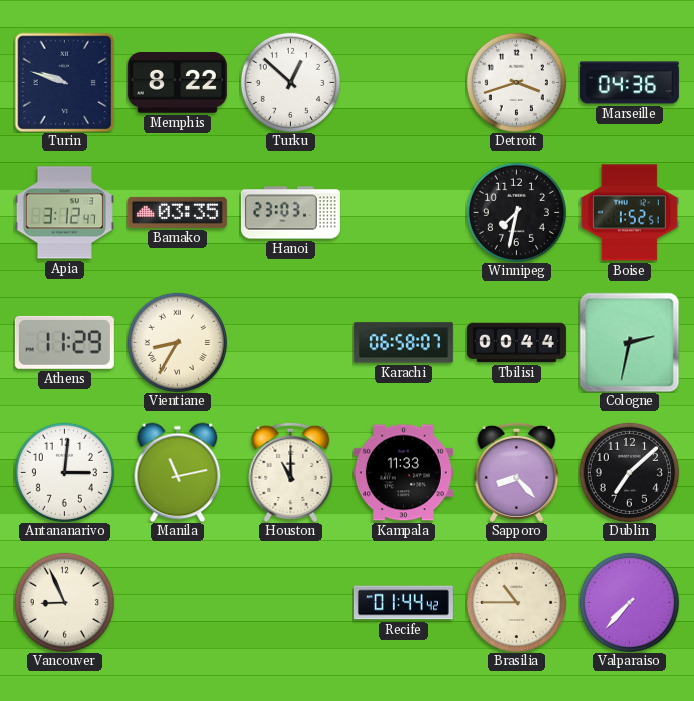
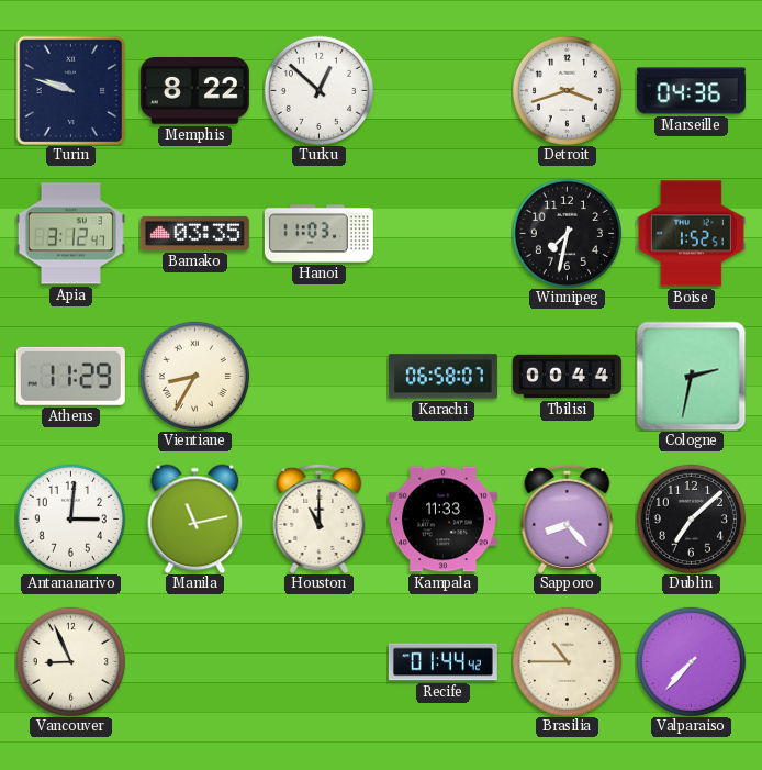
Hanoi: 23:03 -> 11:03 (318, 234)
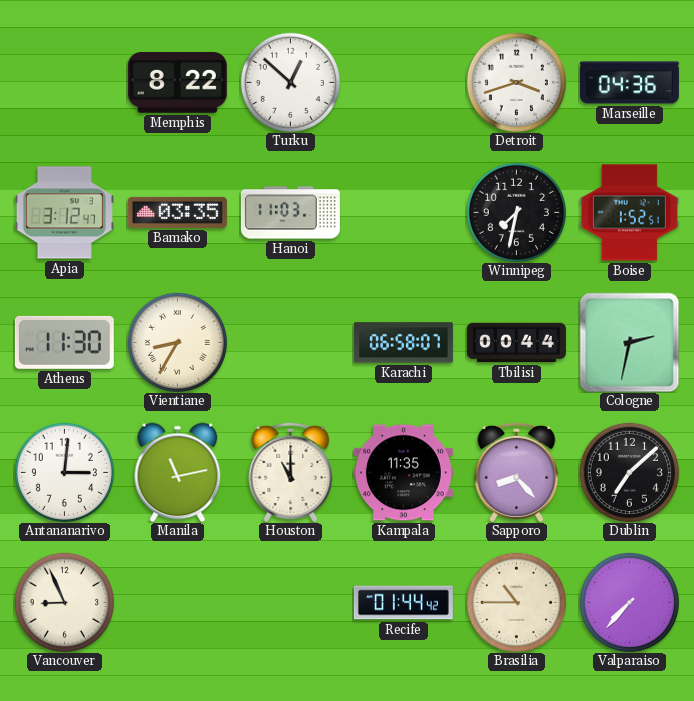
Turin: 9:48 -> none (70, 90)
Athens: 11:29 -> 11:30 (64, 342)
Kampala: 11:33 -> 11:35 (403, 473)
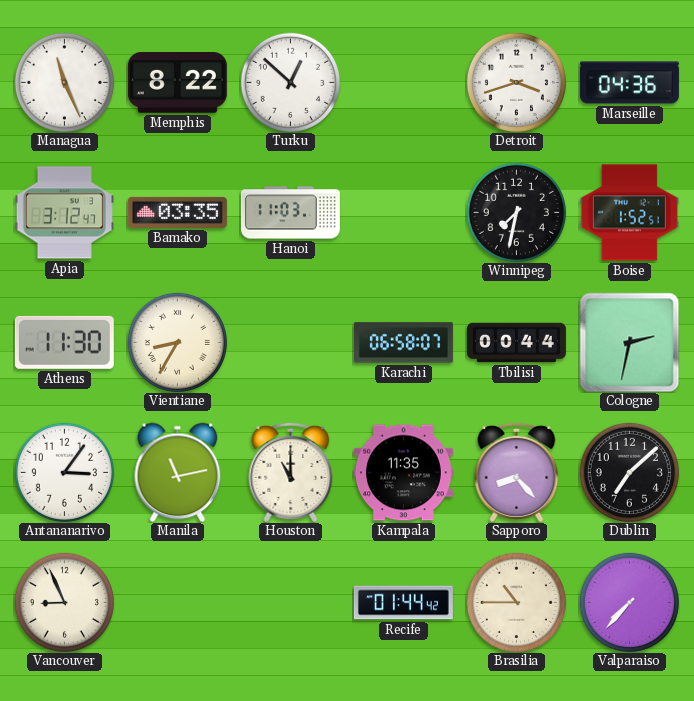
Managua: none -> 11:26 (64, 82)
Antananarivo: 3:01 -> 3:06 (64, 472)
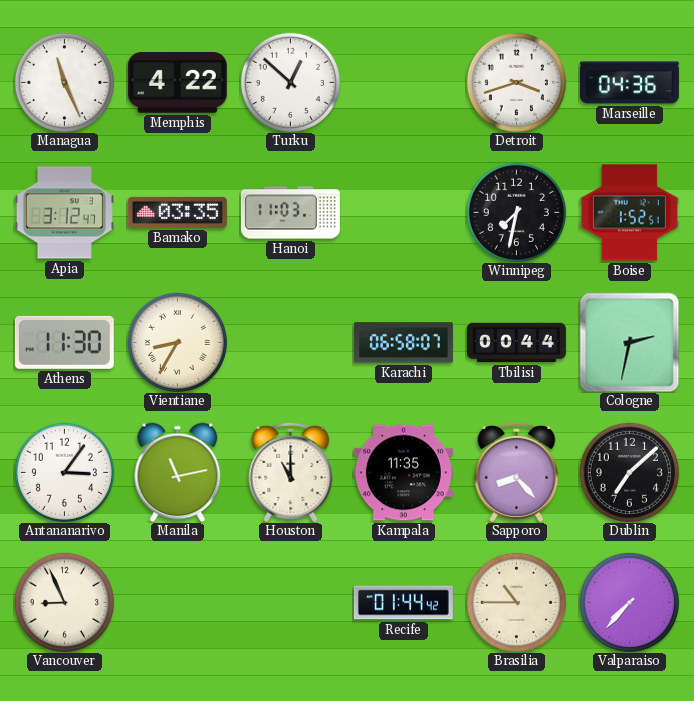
Memphis: 8:22 -> 4:22 (177, 83)
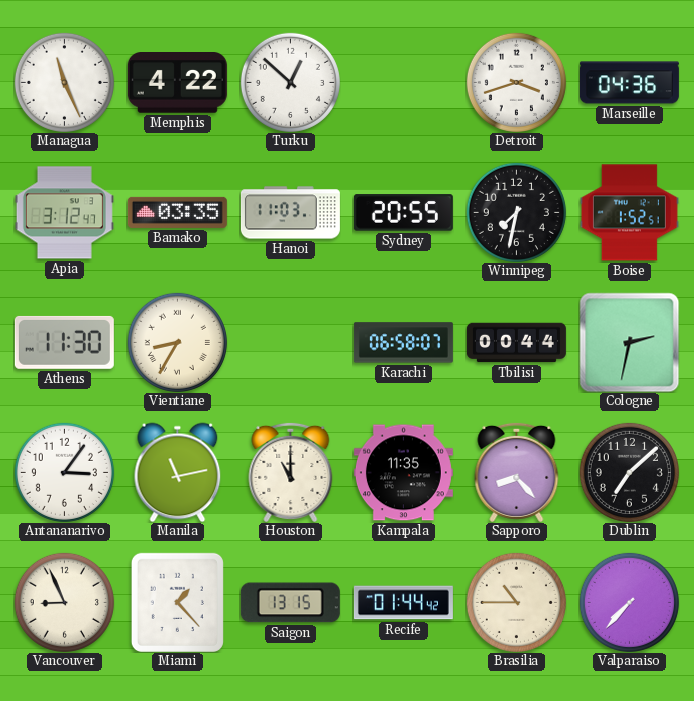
Sydney: none -> 20:55 (403, 213)
Miami: none -> 1:23 (177, 602)
Saigon: none -> 13:15 (290, 603)
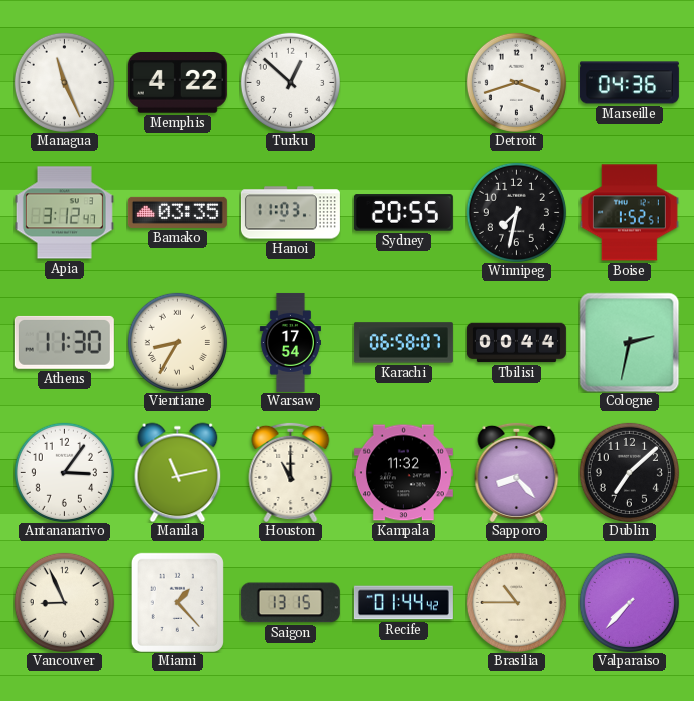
Warsaw: none -> 17:54 (290, 342)
Kampala: 11:35 -> 11:32 (403, 473)
